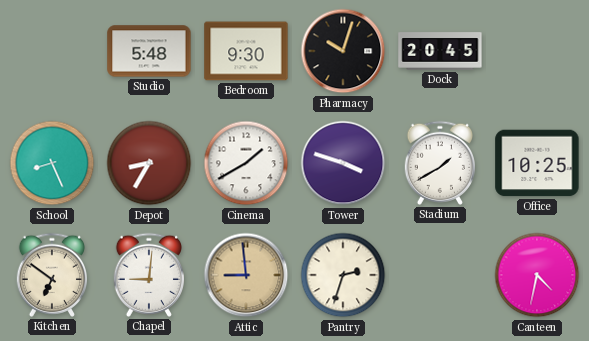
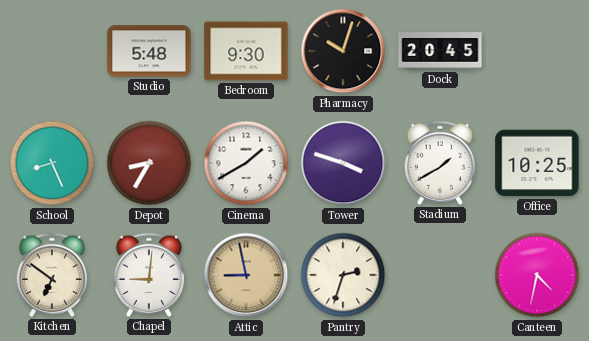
Attic: 8:59 -> 8:58 (246, 275)
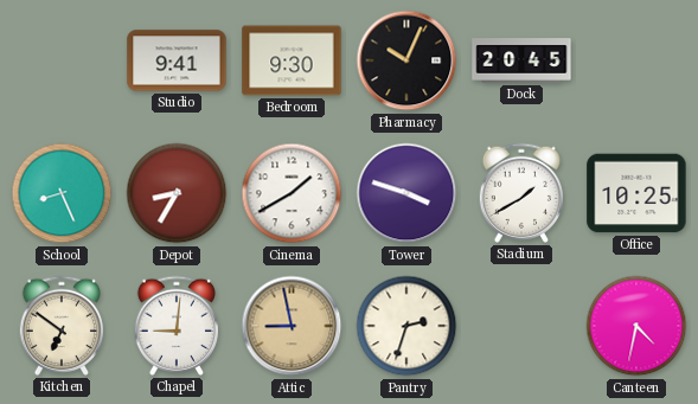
Studio: 5:48 -> 9:41 (177, 60)
Pharmacy: 10:03 -> 10:04 (406, 60)
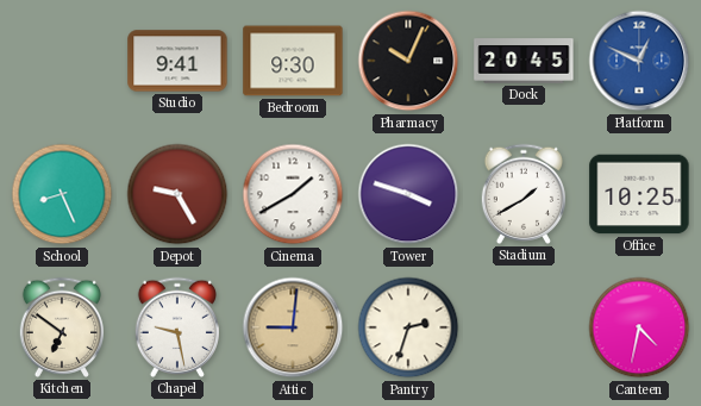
Platform: none -> 12:49 (639, 61)
Depot: 8:35 -> 9:25 (177, 194)
Chapel: 9:01 -> 9:28 (176, 327)
Attic: 8:58 -> 9:01 (293, 327)
